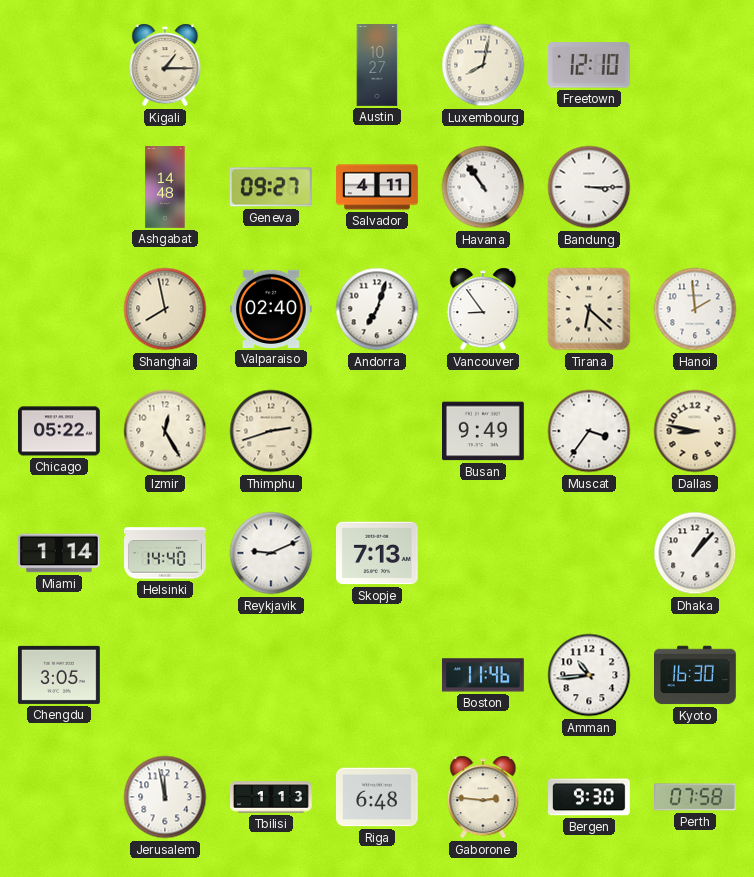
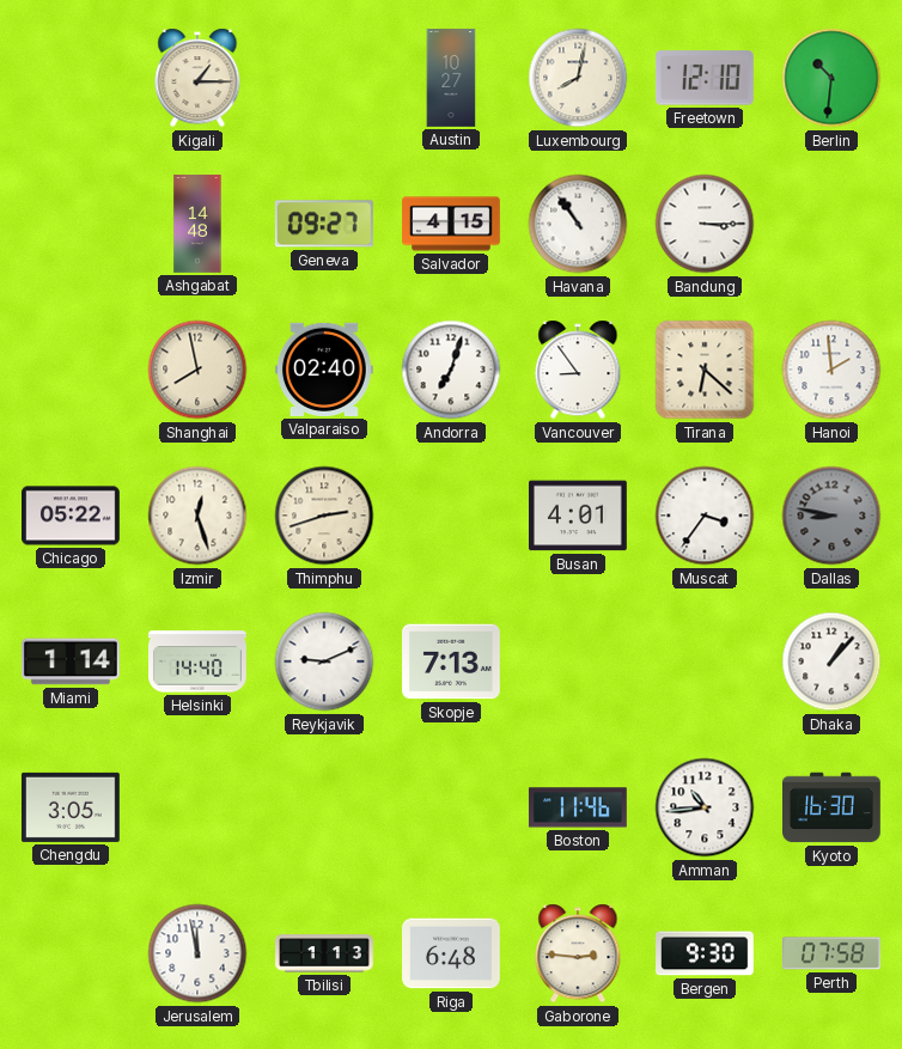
Berlin: none -> 10:31 (831, 78)
Salvador: 4:11 -> 4:15 (451, 224)
Izmir: 12:25 -> 12:27 (197, 516)
Busan: 9:49 -> 4:01 (579, 516)
Dallas dial: cream -> grey (831, 516)
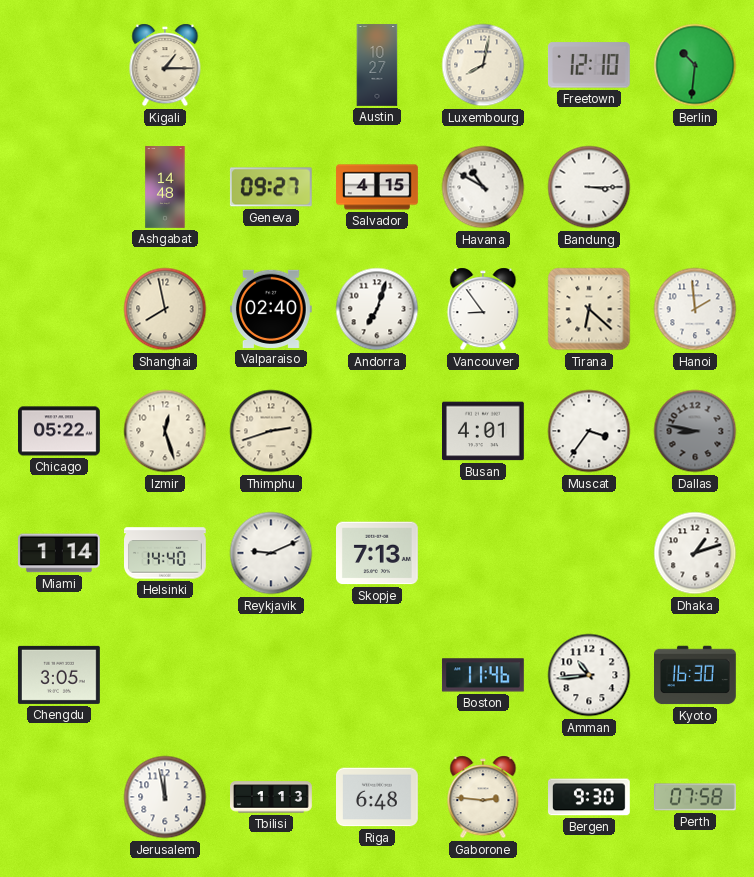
Havana: 10:54 -> 10:50 (483, 187)
Dhaka: 1:07 -> 1:12 (695, 553)
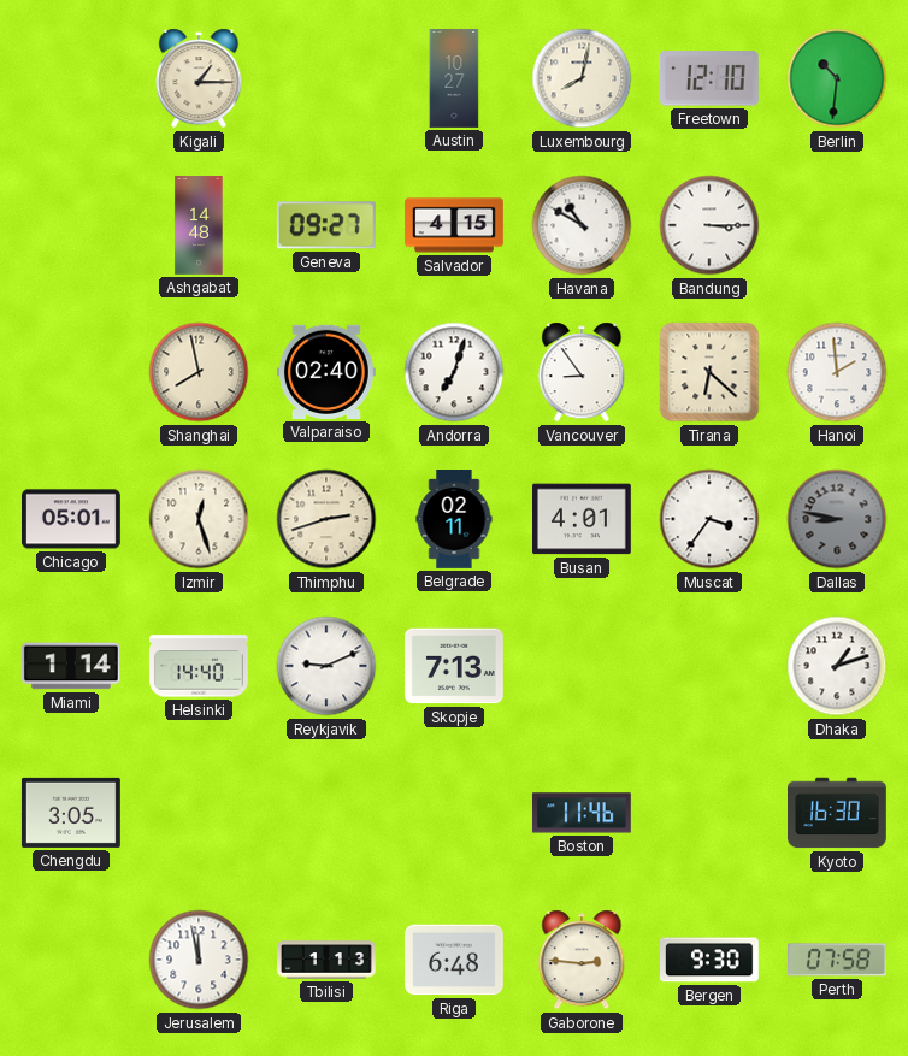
Chicago: 05:22 -> 05:01 (72, 519)
Belgrade: none -> 02:11 (454, 520)
Amman: 10:44 -> none (589, 675)
